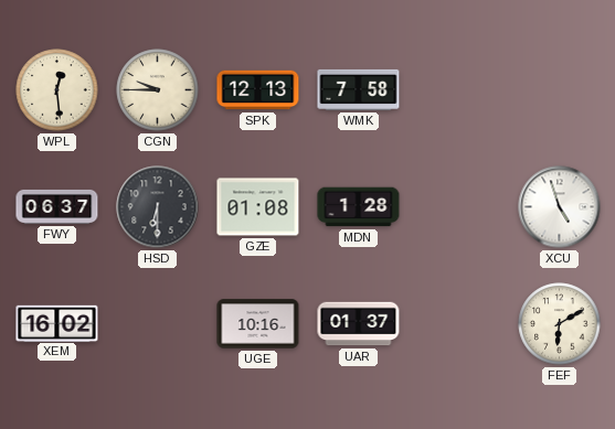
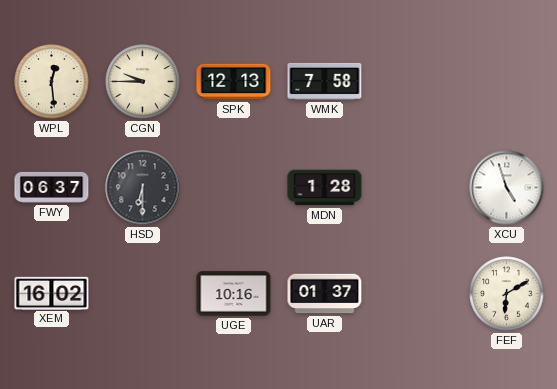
GZE: 01:08 -> none (258, 207)
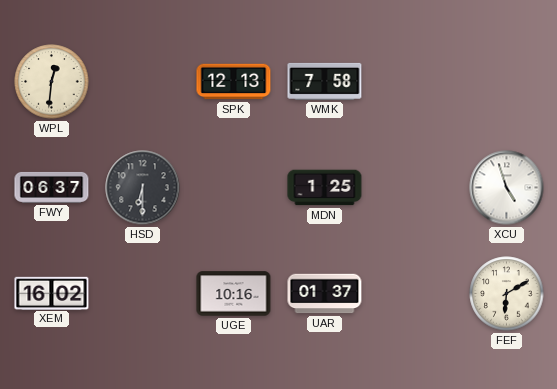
WPL: 12:29 -> 12:31 (52, 82)
CGN: 9:45 -> none (143, 82)
MDN: 1:28 -> 1:25 (325, 188)
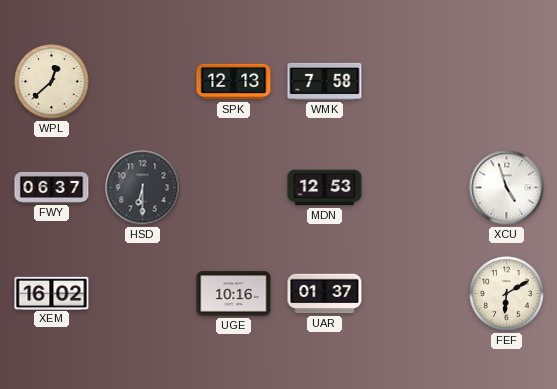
WPL: 12:31 -> 12:38 (52, 82)
MDN: 1:25 -> 12:53 (325, 188)
